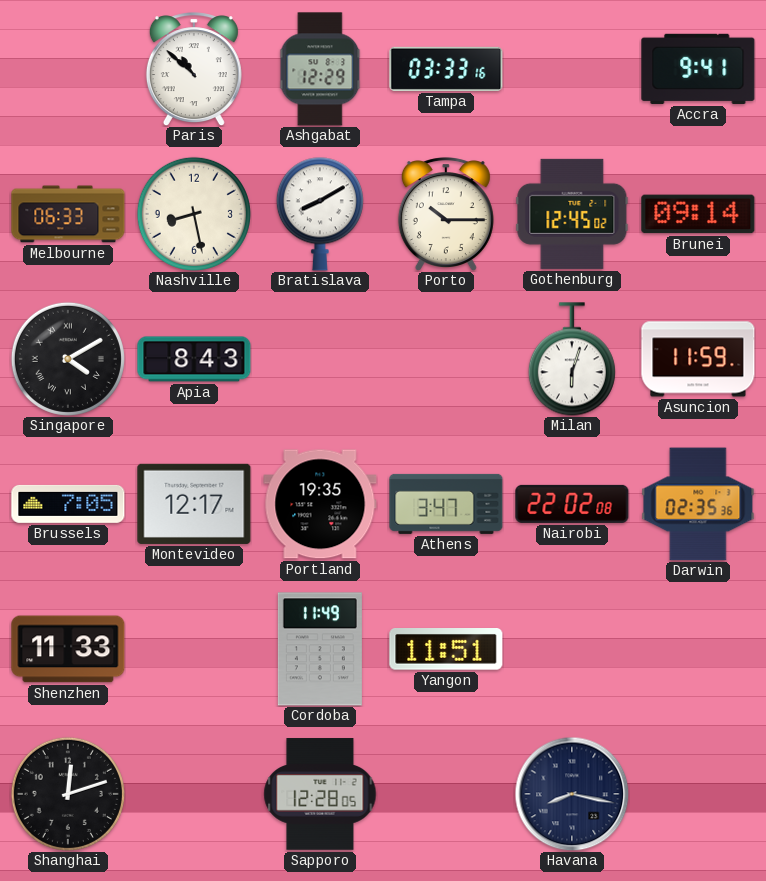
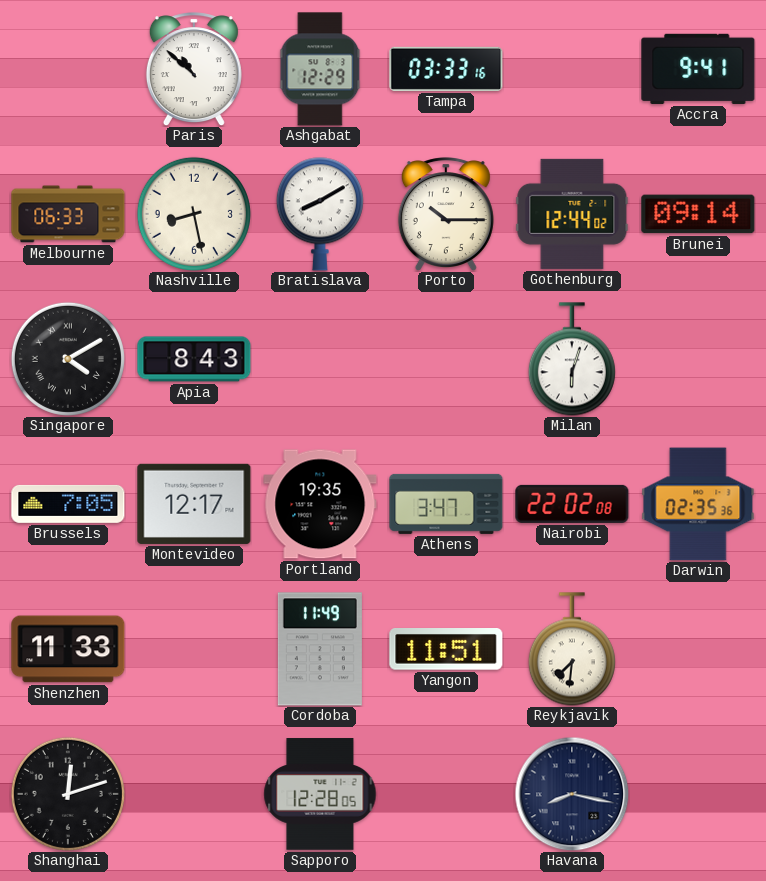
Gothenburg: 12:45 -> 12:44 (572, 214)
Asuncion: 11:59 -> none (698, 359)
Reykjavik: none -> 7:31 (572, 649)
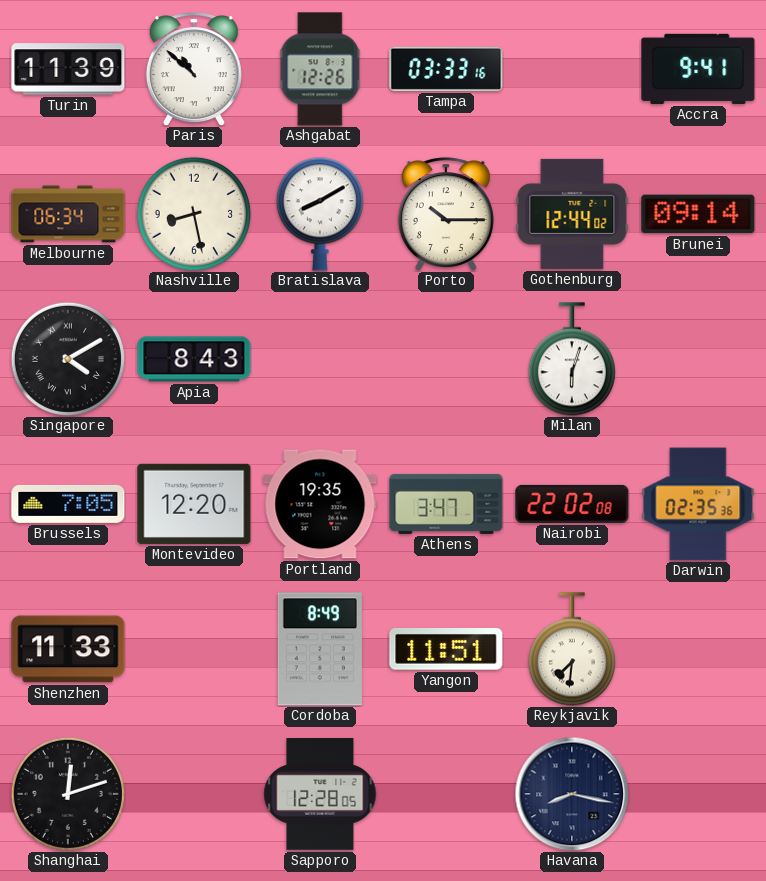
Turin: none -> 11:39 (68, 69)
Ashgabat: 12:29 -> 12:26 (320, 69)
Melbourne: 06:33 -> 06:34 (68, 214)
Montevideo: 12:17 -> 12:20 (194, 504)
Cordoba: 11:49 -> 8:49 (320, 649)
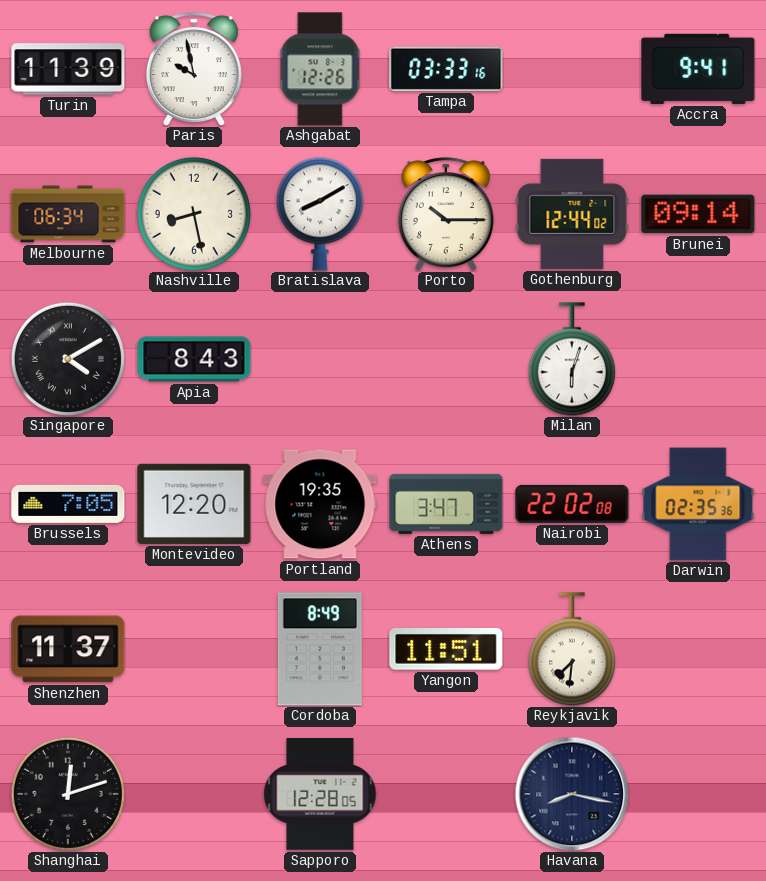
Paris: 10:52 -> 9:58 (194, 69)
Shenzhen: 11:33 -> 11:37 (68, 649)
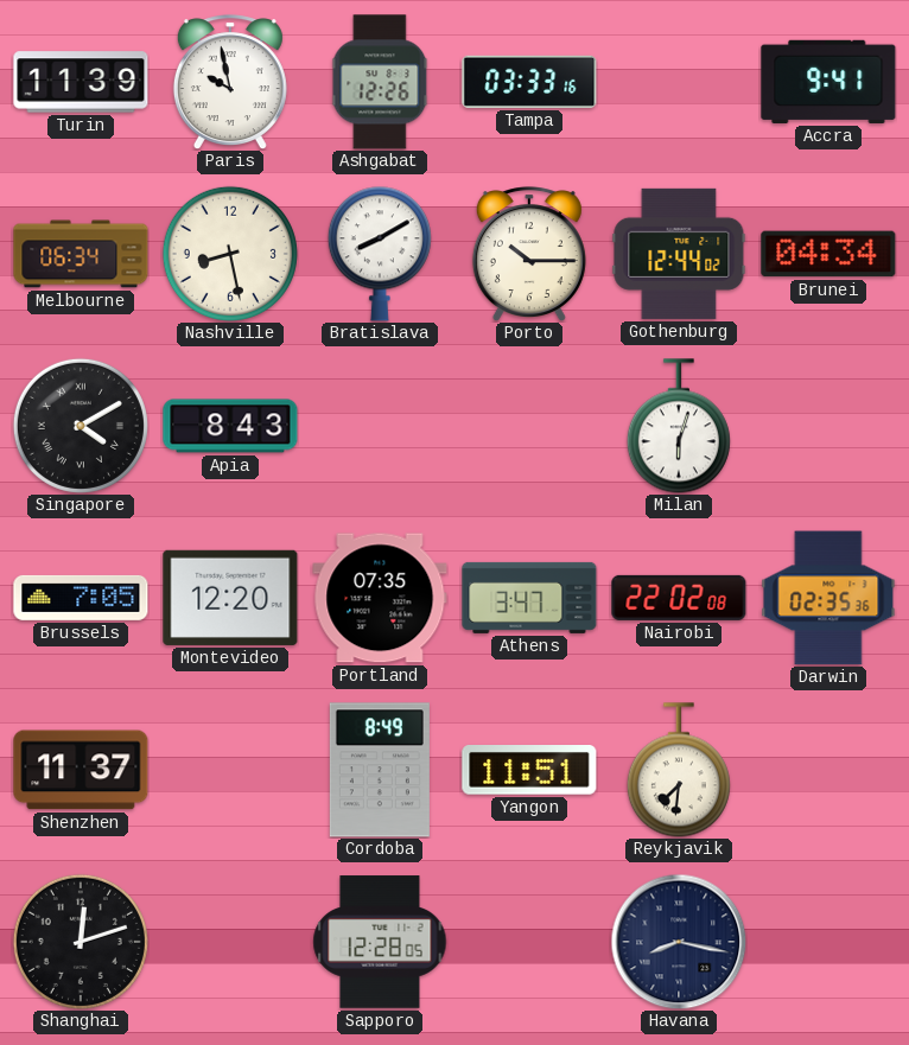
Brunei: 09:14 -> 04:34 (828, 254)
Portland: 19:35 -> 07:35 (380, 598)
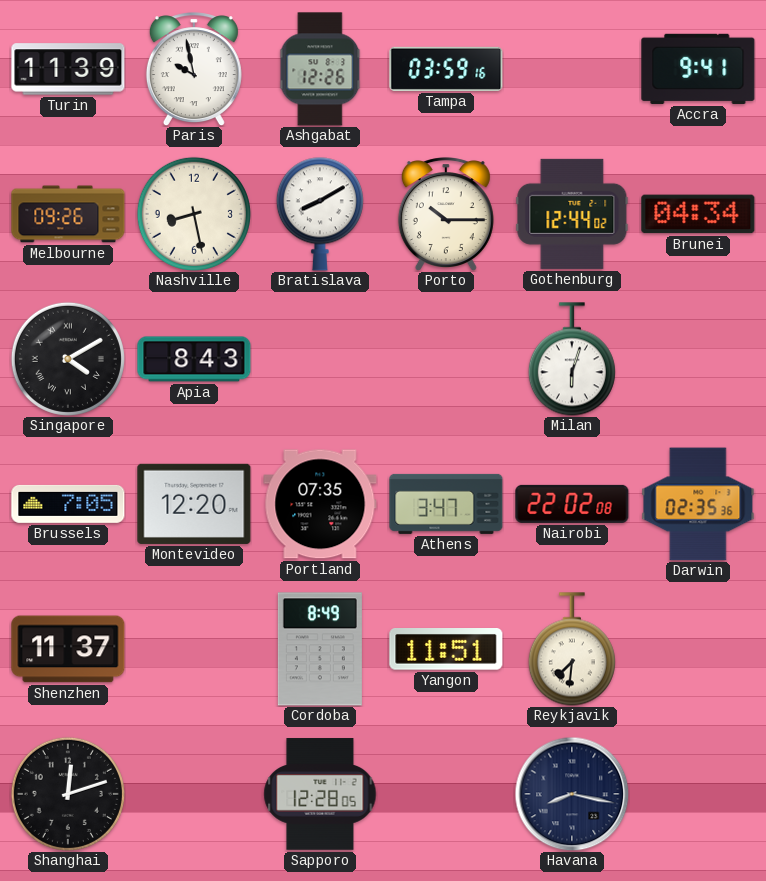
Tampa: 03:33 -> 03:59 (446, 69)
Melbourne: 06:34 -> 09:26 (68, 214)
